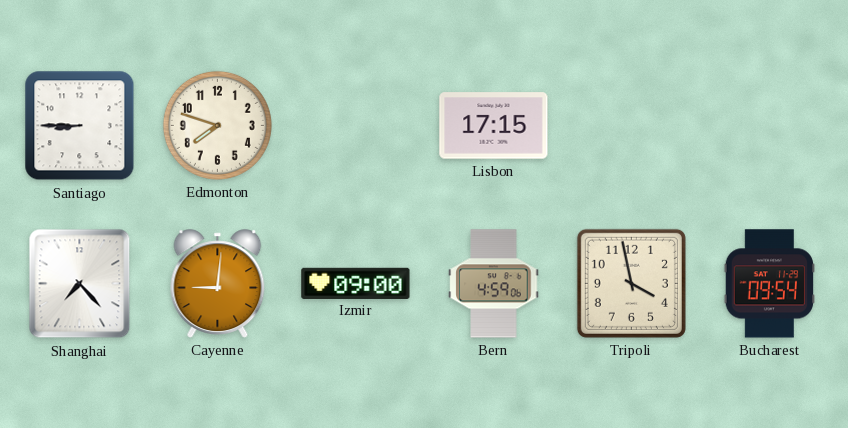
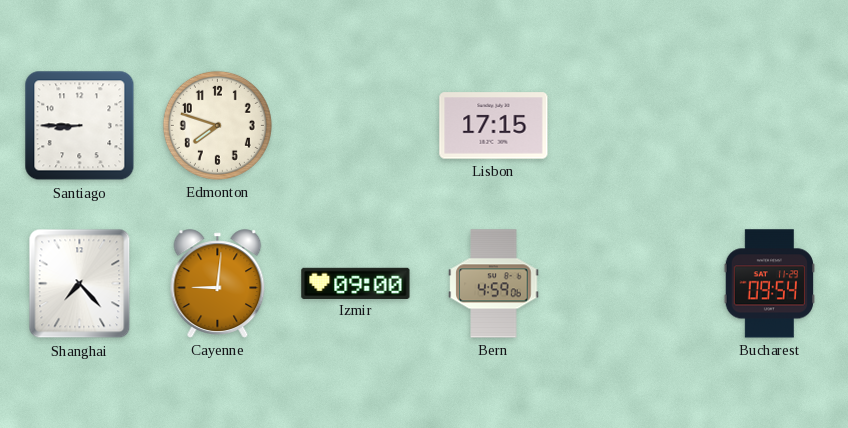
Tripoli: 3:58 -> none (631, 283)
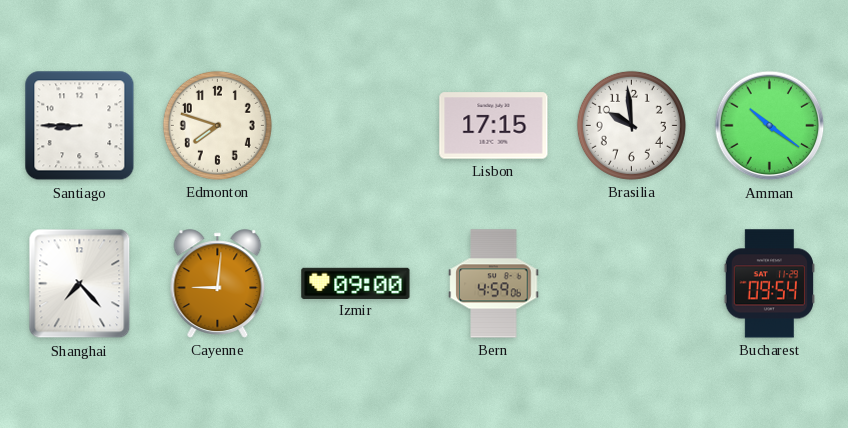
Brasilia: none -> 9:59 (631, 125)
Amman: none -> 10:21 (770, 126)
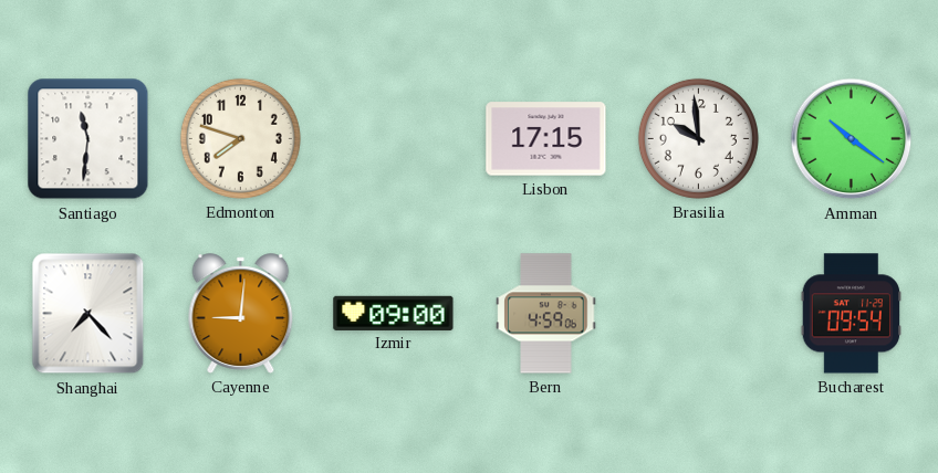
Santiago: 8:45 -> 11:31 (88, 139)
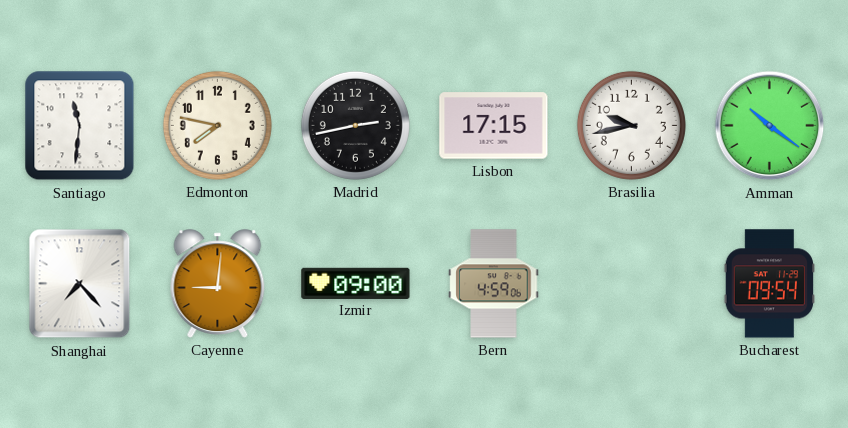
Edmonton: 7:48 -> 7:47 (217, 125)
Madrid: none -> 2:43 (355, 125)
Brasilia: 9:59 -> 9:43 (631, 125)
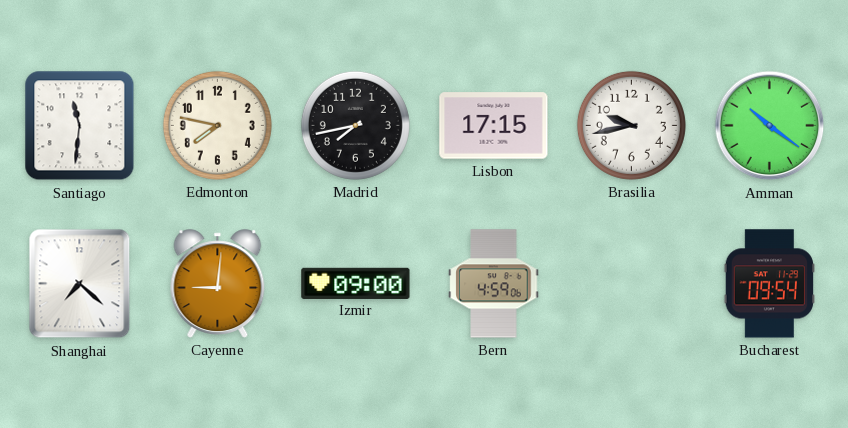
Madrid: 2:43 -> 7:43 (355, 125)
Shanghai: 7:23 -> 7:22 (80, 284)
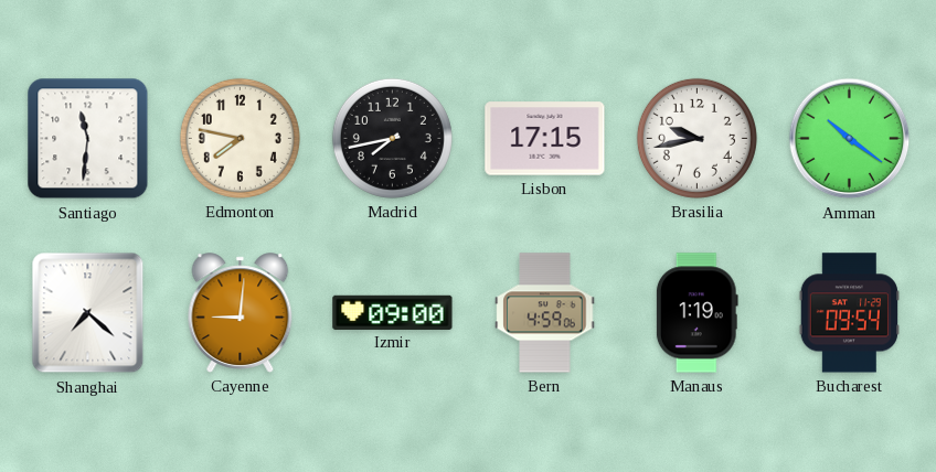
Manaus: none -> 1:19 (696, 313)
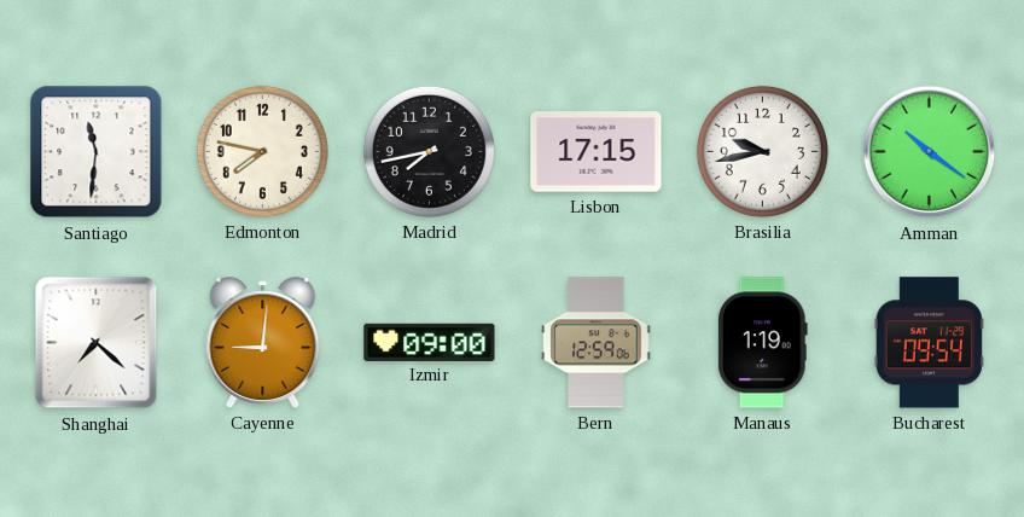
Bern: 4:59 -> 12:59 (597, 343)
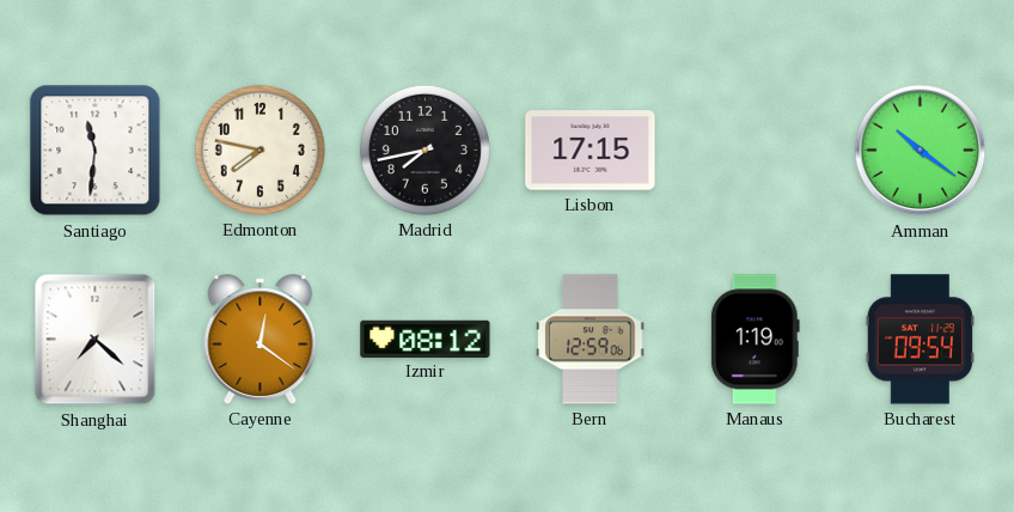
Brasilia: 9:43 -> none (762, 151)
Cayenne: 9:01 -> 12:21 (261, 340)
Izmir: 09:00 -> 08:12 (426, 339)
